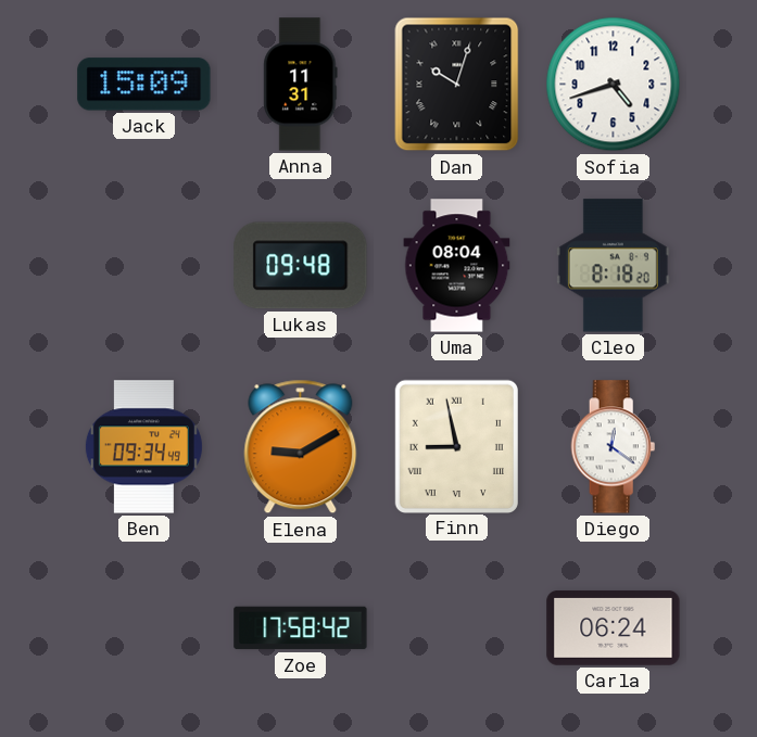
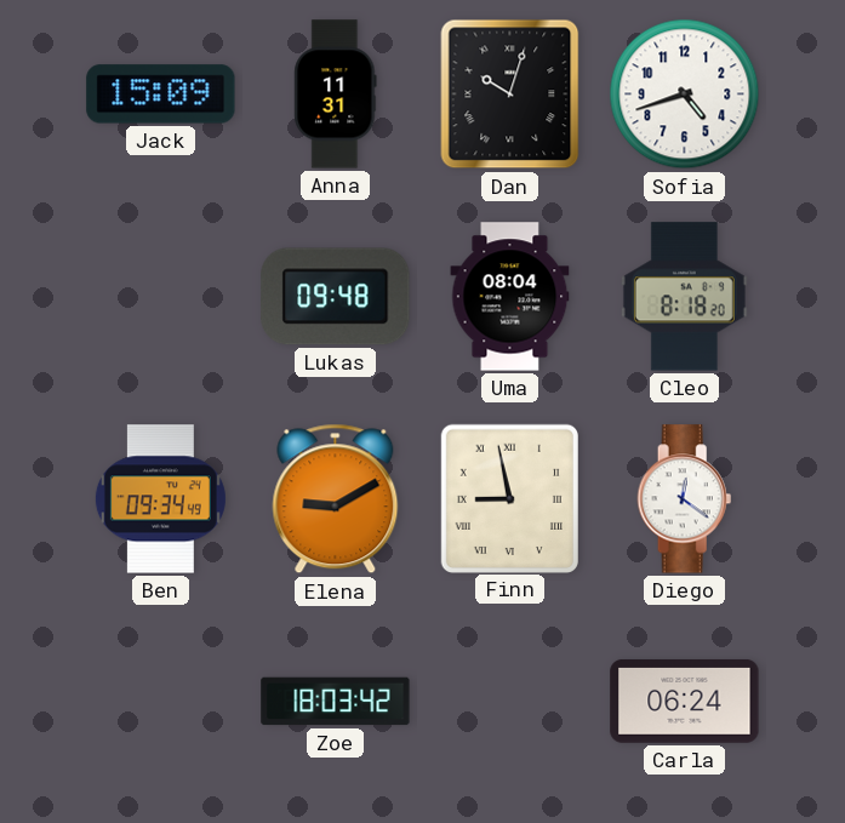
Zoe: 17:58 -> 18:03 (336, 702)
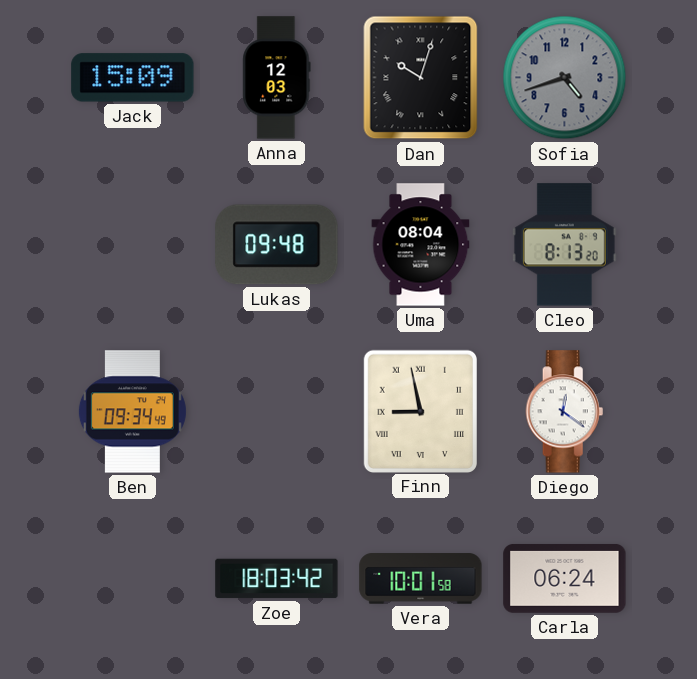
Anna: 11:31 -> 12:03 (277, 78)
Sofia dial: white -> grey (565, 78)
Cleo: 8:18 -> 8:13 (564, 245)
Elena: 9:10 -> none (336, 499)
Vera: none -> 10:01 (421, 579)
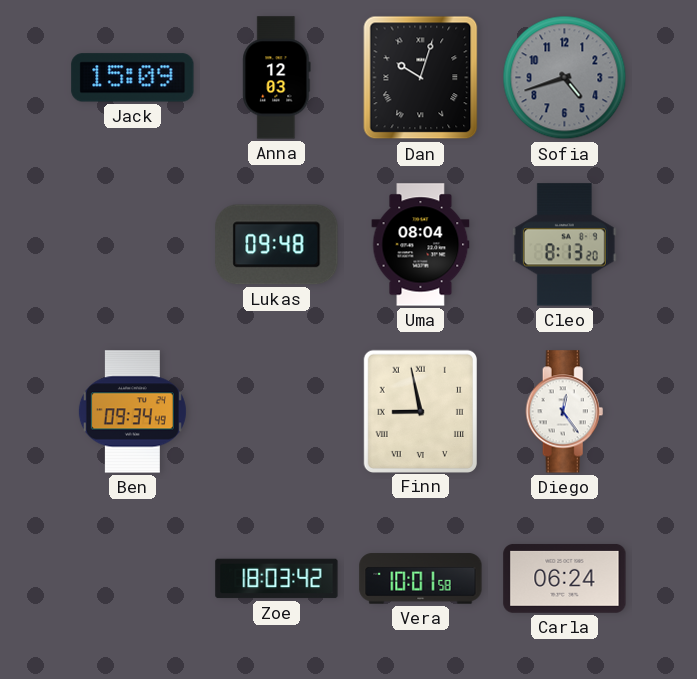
Diego: 12:21 -> 12:24 (565, 412)
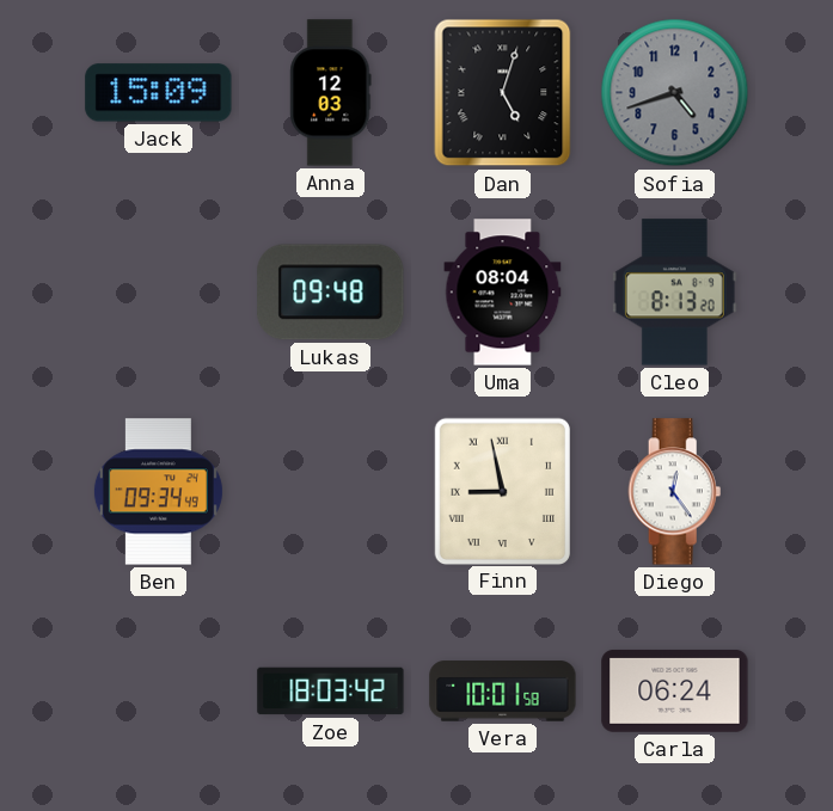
Dan: 10:03 -> 5:03 (503, 93)
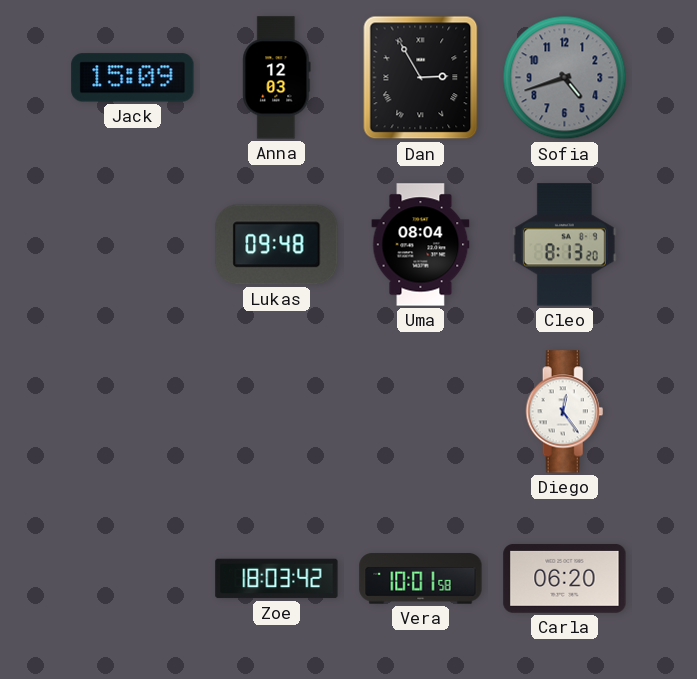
Dan: 5:03 -> 2:55 (421, 78)
Ben: 09:34 -> none (158, 492)
Finn: 8:58 -> none (502, 491)
Carla: 06:24 -> 06:20 (565, 578)
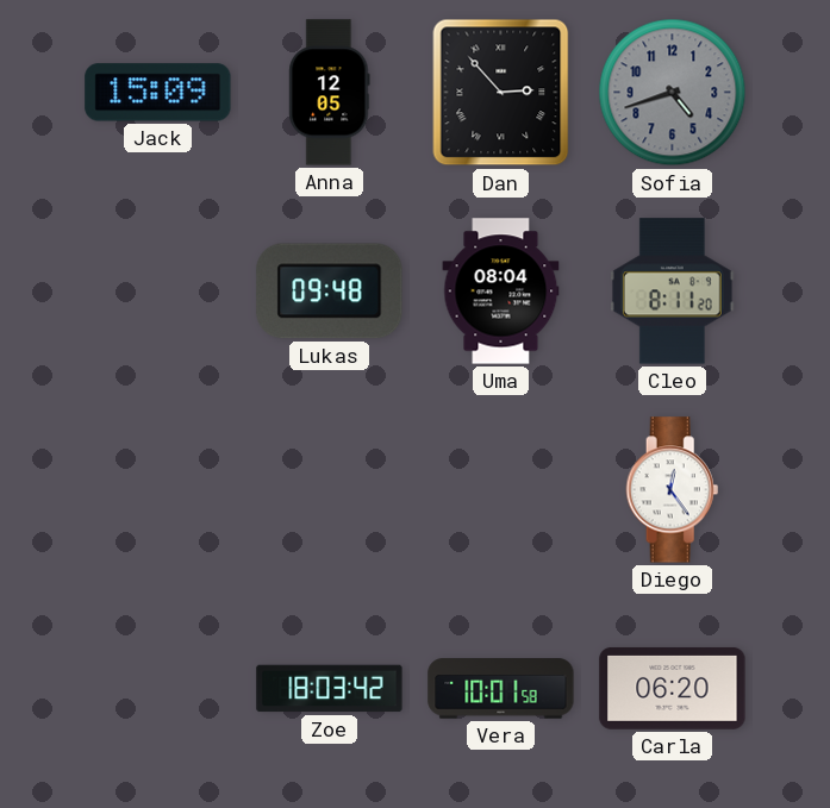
Anna: 12:03 -> 12:05 (330, 93)
Dan: 2:55 -> 2:53 (501, 93)
Cleo: 8:13 -> 8:11 (672, 292)
